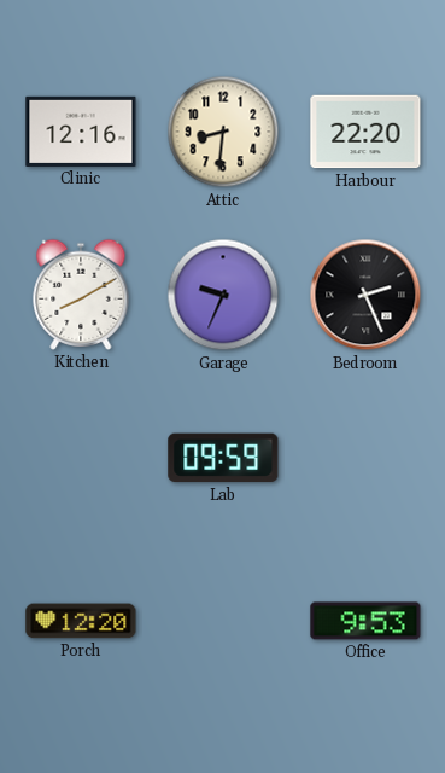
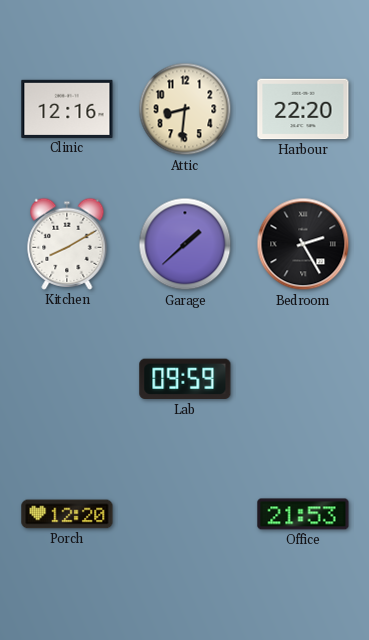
Garage: 9:34 -> 1:38 (185, 244)
Bedroom: 2:26 -> 2:25 (303, 244)
Office: 9:53 -> 21:53 (303, 514)
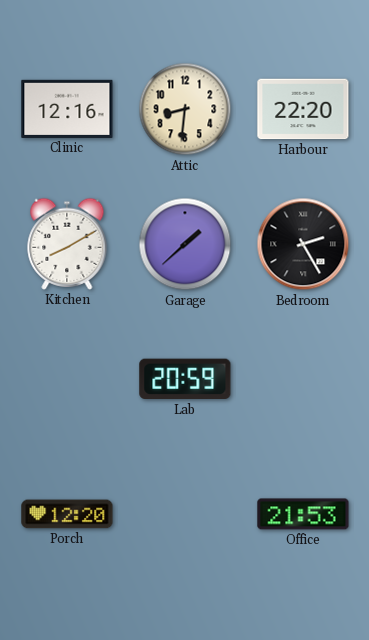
Lab: 09:59 -> 20:59 (185, 379)
